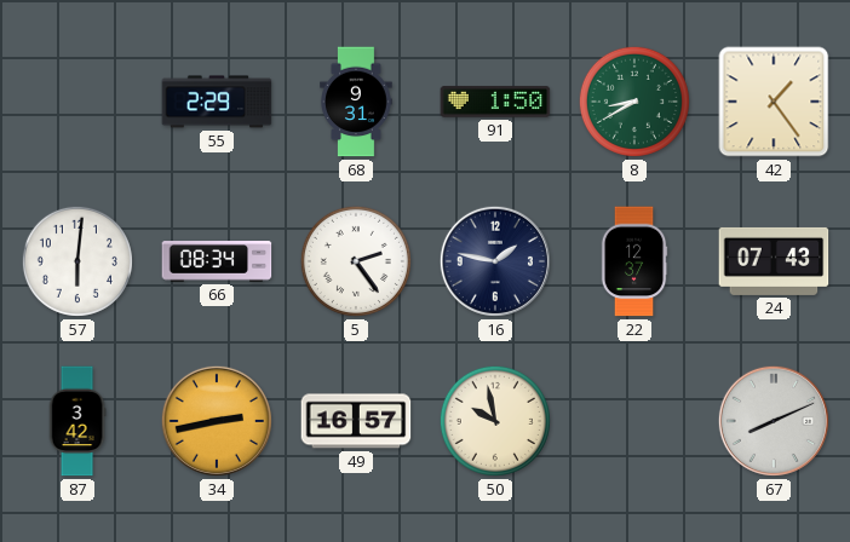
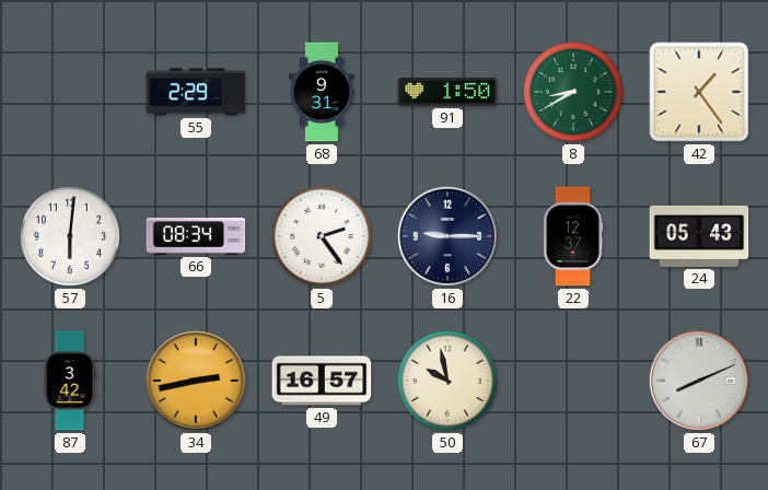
16: 1:47 -> 9:15 (447, 236)
24: 07:43 -> 05:43 (699, 236)
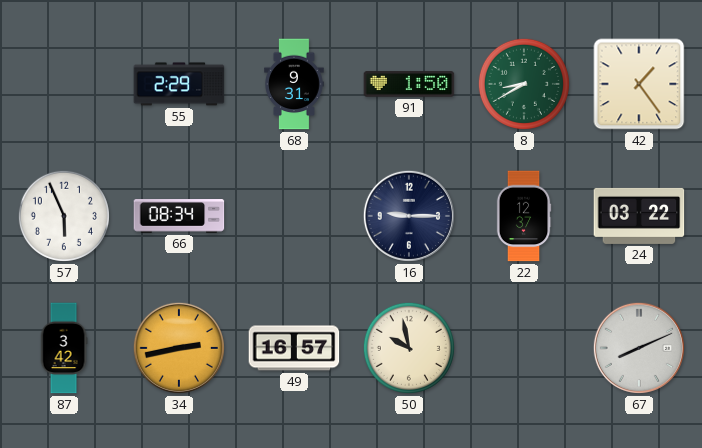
57: 6:01 -> 5:56 (64, 216)
5: 2:24 -> none (322, 236)
24: 05:43 -> 03:22 (639, 216)
